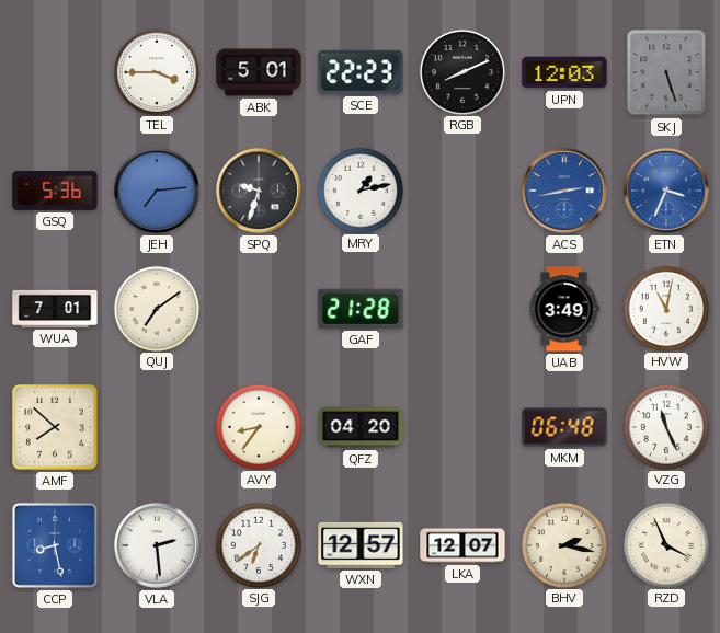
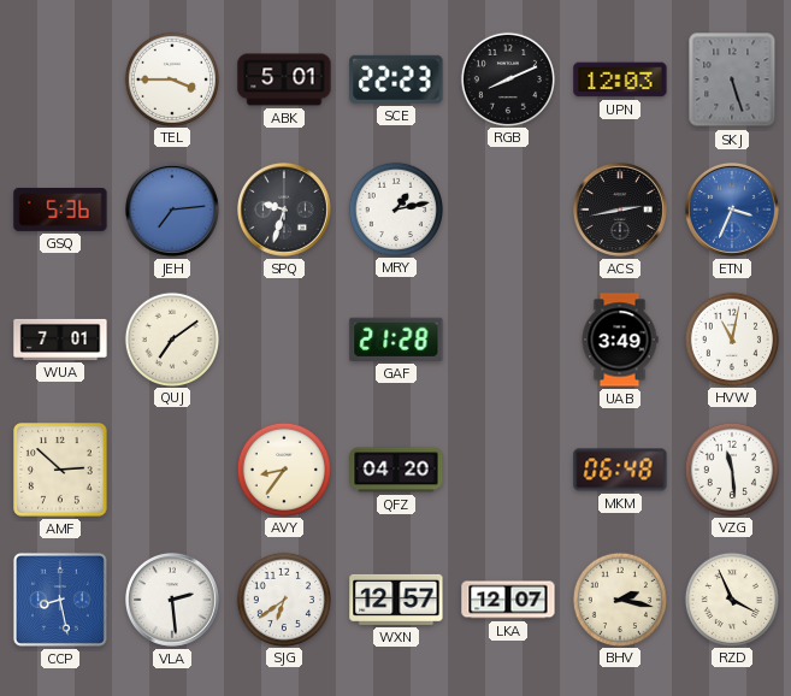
ACS dial: blue -> black (620, 210)
AMF: 7:52 -> 2:52 (60, 470)
VZG: 11:26 -> 11:29 (731, 468)
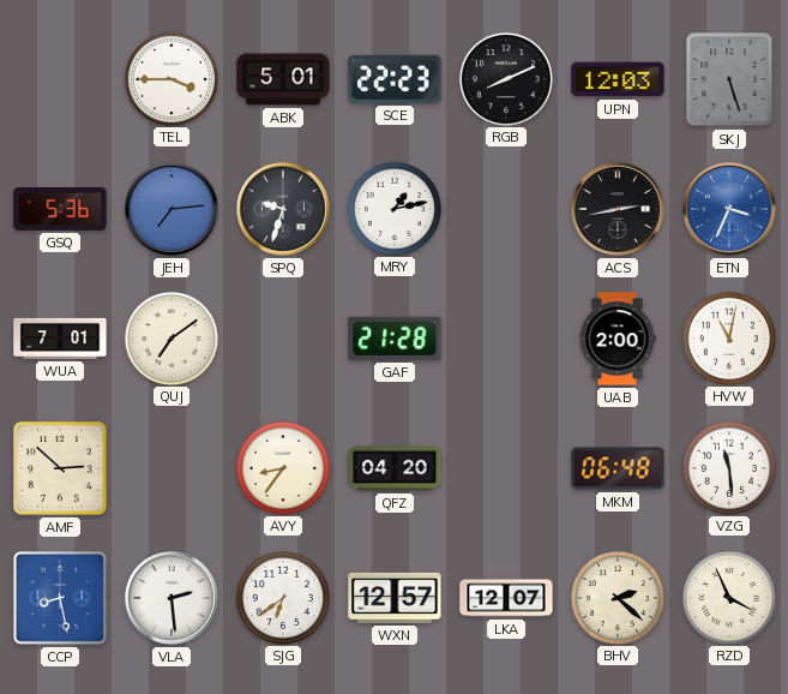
UAB: 3:49 -> 2:00 (618, 339)
BHV: 2:17 -> 2:22 (616, 597)
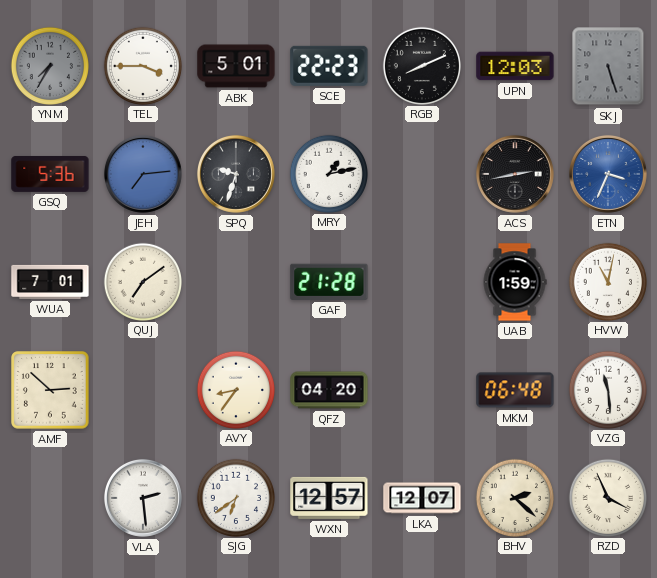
YNM: none -> 7:35 (49, 65)
UAB: 2:00 -> 1:59 (515, 282)
CCP: 8:28 -> none (60, 598)
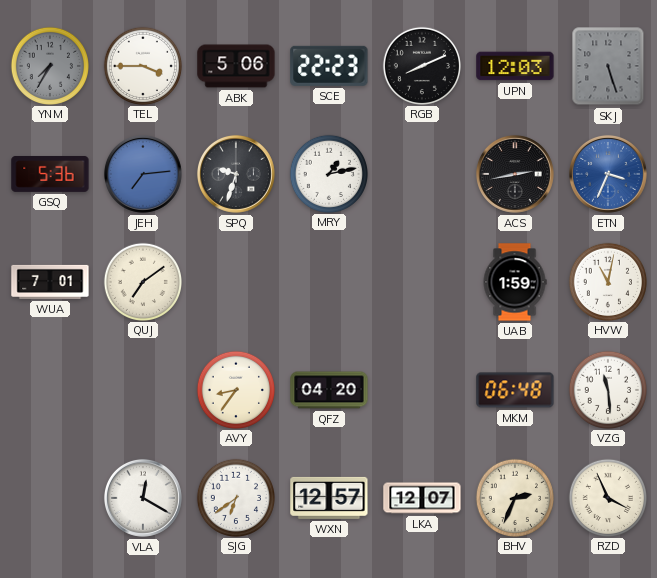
ABK: 5:01 -> 5:06 (236, 66)
GAF: 21:28 -> none (329, 282)
AMF: 2:52 -> none (50, 390)
VLA: 2:29 -> 12:20 (143, 498)
BHV: 2:22 -> 2:34 (514, 497)
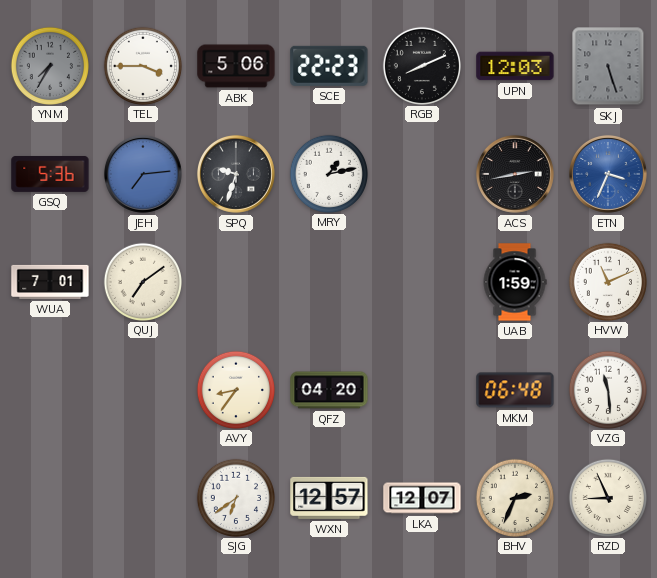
HVW: 11:02 -> 11:11 (607, 281)
VLA: 12:20 -> none (143, 498)
RZD: 3:56 -> 8:56 (607, 497)
